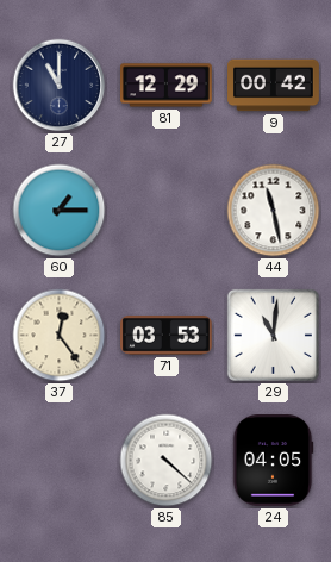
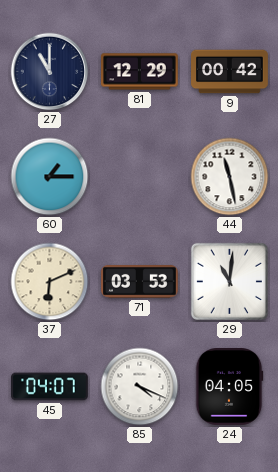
37: 12:24 -> 6:11 (50, 282)
45: none -> 04:07 (50, 387)
85: 4:22 -> 4:19 (140, 387)
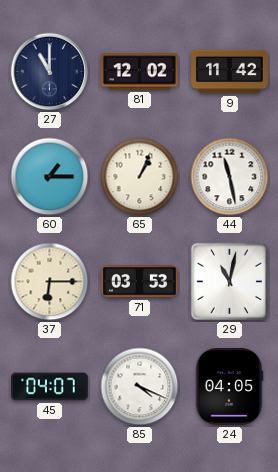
81: 12:29 -> 12:02 (140, 72)
9: 00:42 -> 11:42 (230, 72)
65: none -> 1:04 (140, 177)
37: 6:11 -> 6:15 (50, 282)
29: 11:01 -> 11:02 (229, 281)
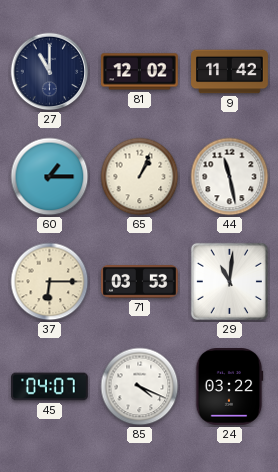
29: 11:02 -> 11:01 (229, 281)
24: 04:05 -> 03:22 (229, 387)
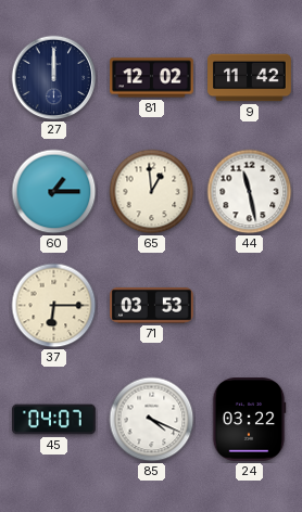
27: 11:00 -> 12:00 (54, 78)
65: 1:04 -> 12:59 (152, 192)
29: 11:01 -> none (229, 281)
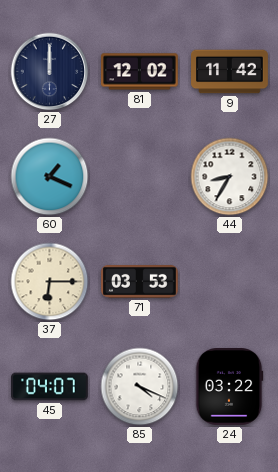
60: 1:15 -> 1:19 (50, 177)
65: 12:59 -> none (152, 192)
44: 11:28 -> 8:35 (230, 177)
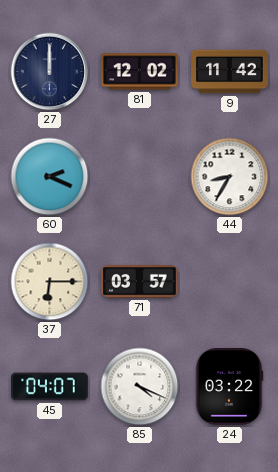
60: 1:19 -> 2:19 (50, 177)
71: 03:53 -> 03:57 (140, 282)
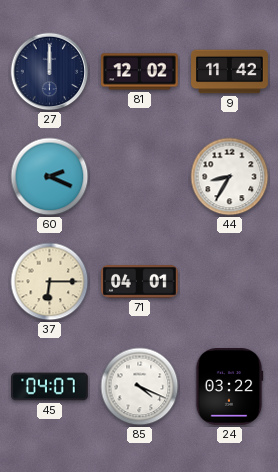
71: 03:57 -> 04:01 (140, 282)
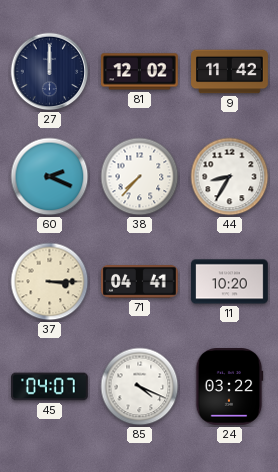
38: none -> 7:37 (140, 177)
37: 6:15 -> 3:15 (50, 282)
71: 04:01 -> 04:41 (140, 282)
11: none -> 10:20 (230, 282)
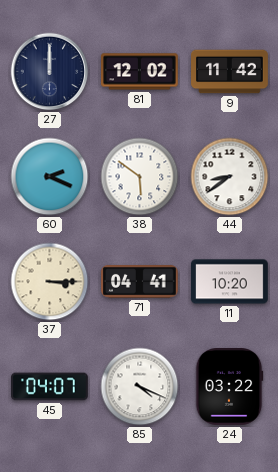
38: 7:37 -> 5:51 (140, 177)
44: 8:35 -> 8:39 (230, 177)
